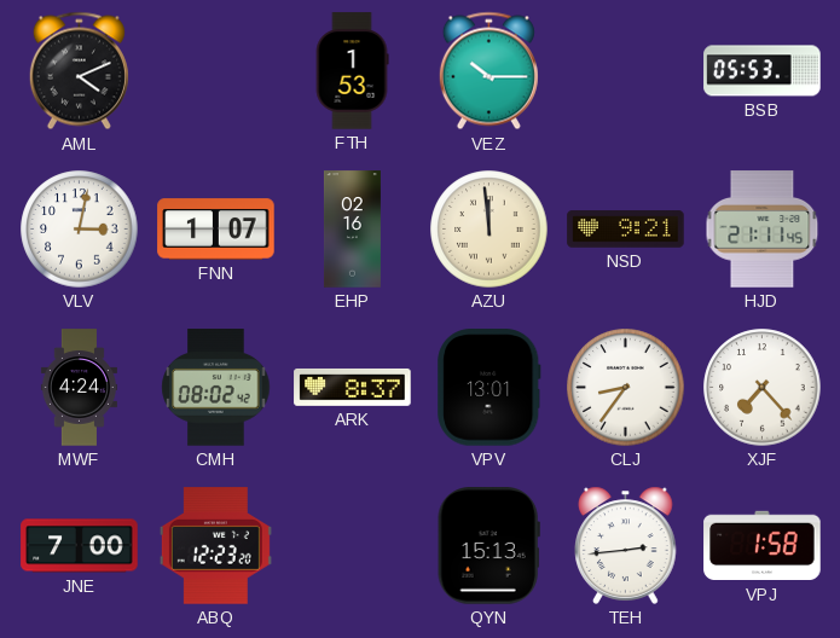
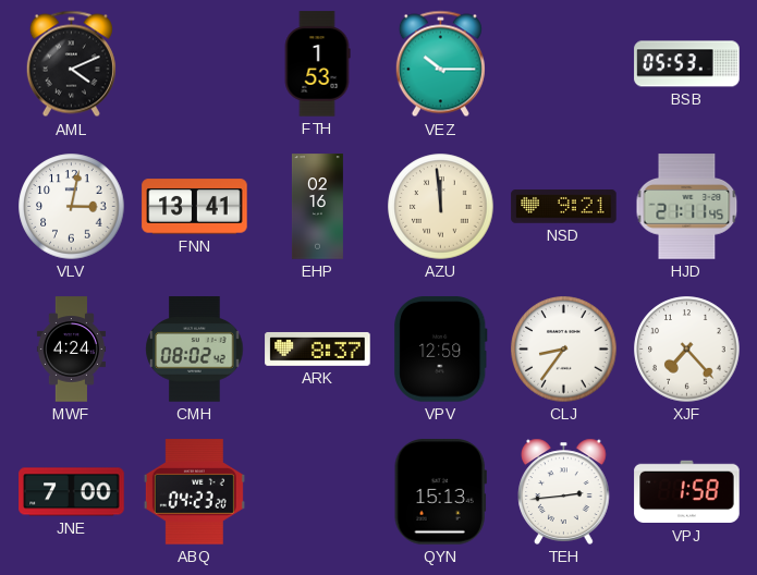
FNN: 1:07 -> 13:41 (195, 207)
VPV: 13:01 -> 12:59 (441, 350)
ABQ: 12:23 -> 04:23 (194, 492)
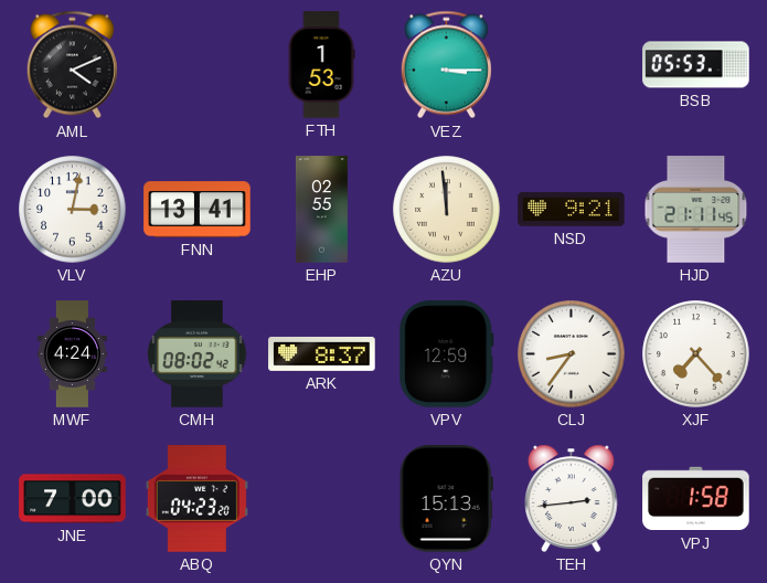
VEZ: 10:15 -> 3:15 (446, 65)
EHP: 02:16 -> 02:55 (321, 210)
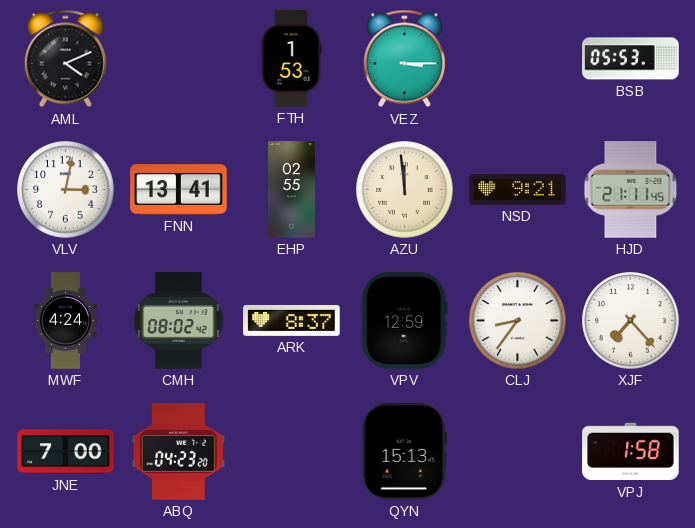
TEH: 2:44 -> none (572, 498)
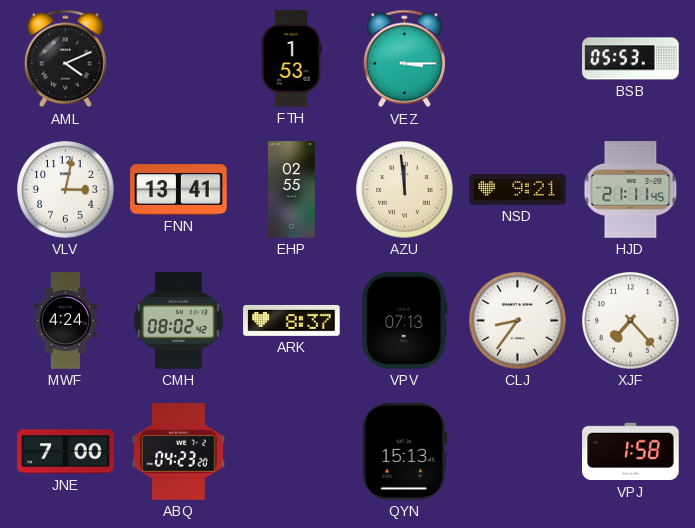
VPV: 12:59 -> 07:13 (405, 321)
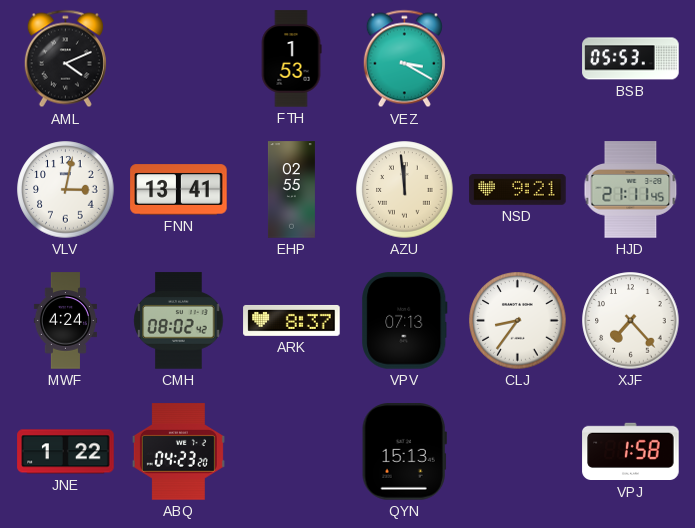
VEZ: 3:15 -> 3:20 (404, 59)
JNE: 7:00 -> 1:22 (66, 452)
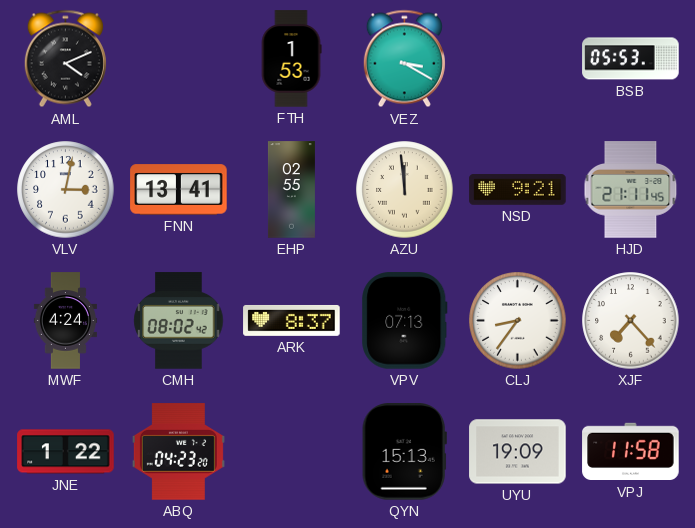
UYU: none -> 19:09 (518, 452)
VPJ: 1:58 -> 11:58 (631, 452)
